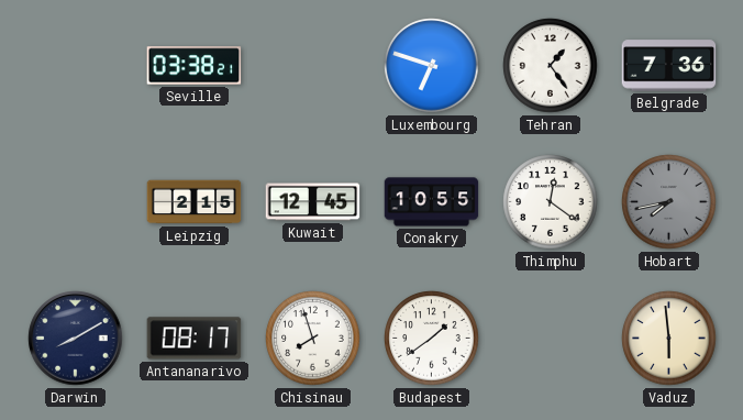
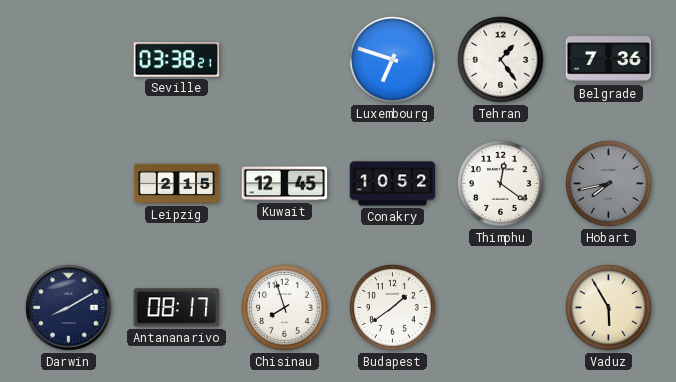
Conakry: 10:55 -> 10:52 (393, 184)
Vaduz: 5:59 -> 5:55 (609, 308)
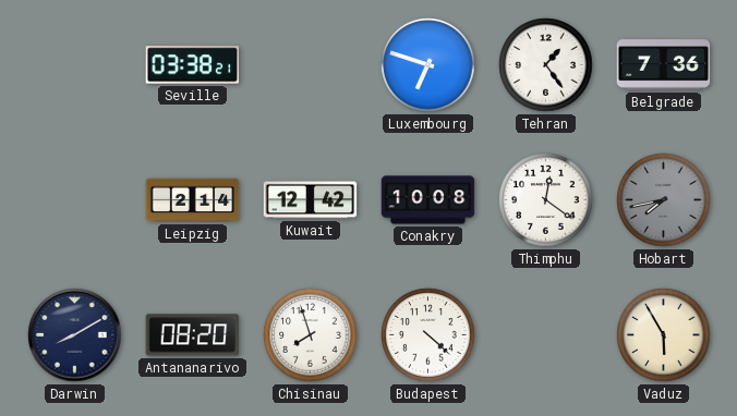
Leipzig: 2:15 -> 2:14 (193, 200)
Kuwait: 12:45 -> 12:42 (311, 200)
Conakry: 10:52 -> 10:08 (428, 200)
Antananarivo: 08:17 -> 08:20 (193, 335)
Budapest: 1:39 -> 4:22 (428, 335)
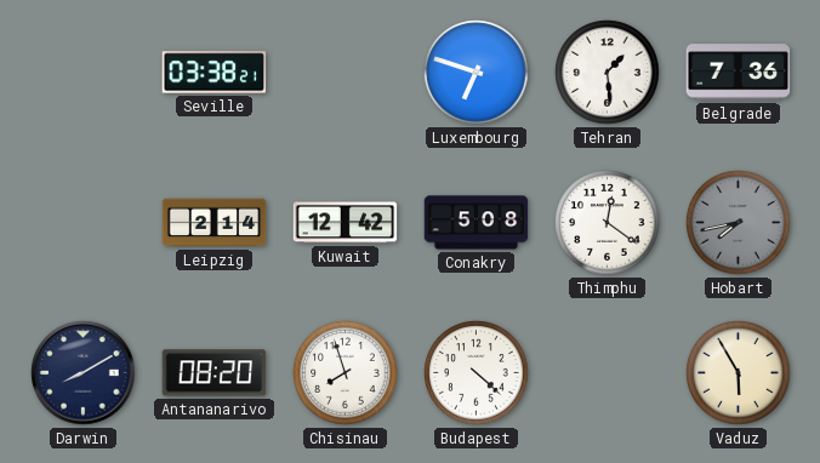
Tehran: 1:24 -> 1:29 (608, 73)
Conakry: 10:08 -> 5:08 (477, 223)
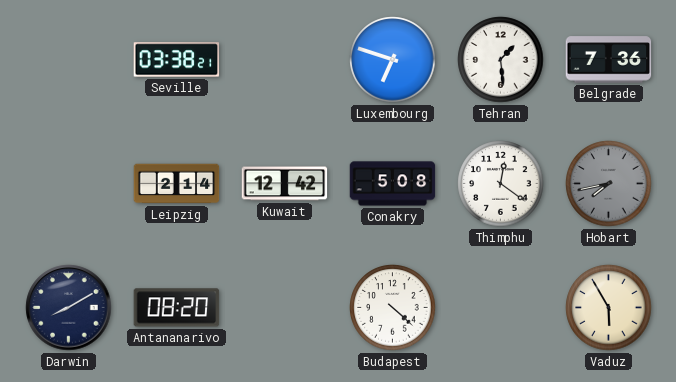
Chisinau: 7:57 -> none (346, 373)
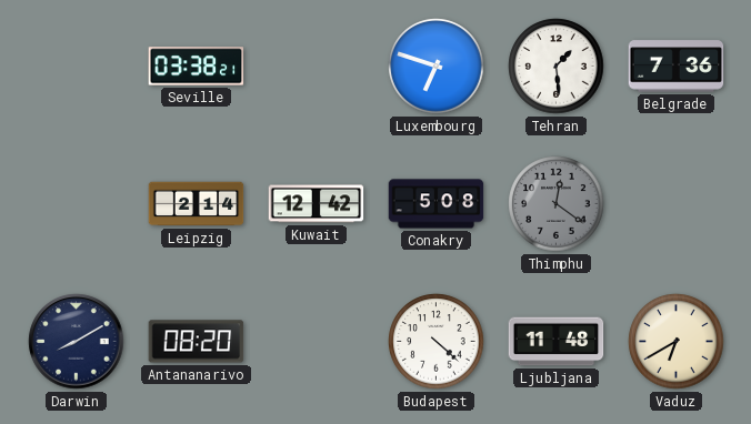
Thimphu dial: white -> grey (557, 204)
Hobart: 7:43 -> none (609, 184)
Ljubljana: none -> 11:48 (557, 342)
Vaduz: 5:55 -> 6:40 (677, 342)
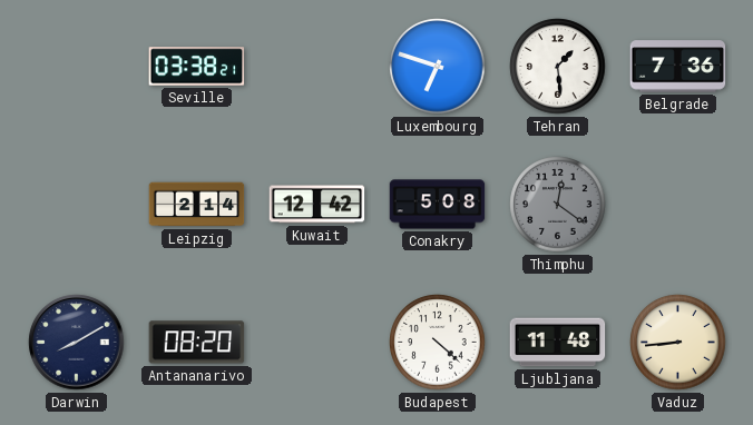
Vaduz: 6:40 -> 8:44 (678, 343)
